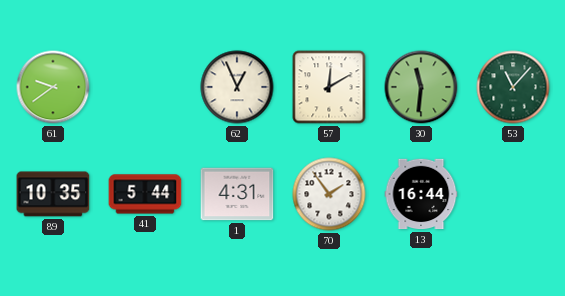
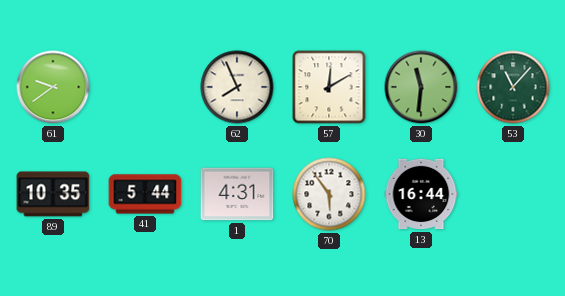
62: 12:56 -> 7:56 (237, 87)
70: 1:54 -> 5:54 (329, 194)
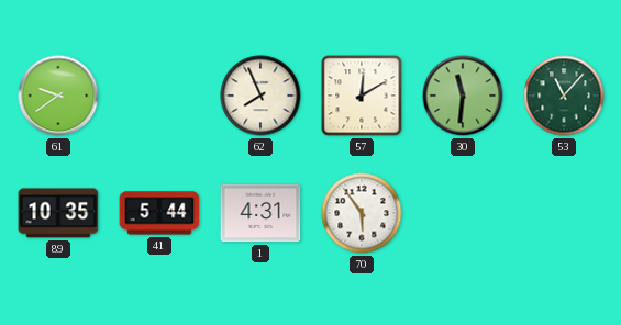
13: 16:44 -> none (421, 194)
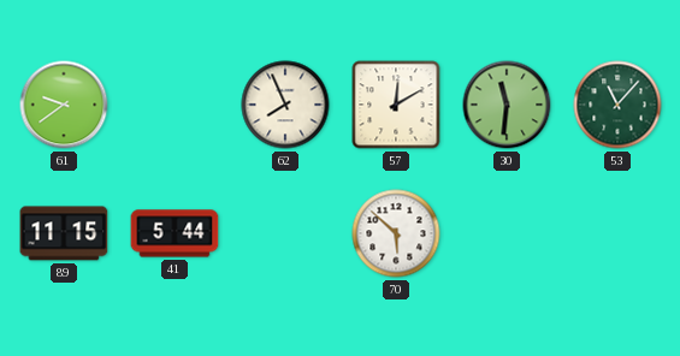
89: 10:35 -> 11:15 (64, 233)
1: 4:31 -> none (260, 213)
70: 5:54 -> 5:52 (396, 233)
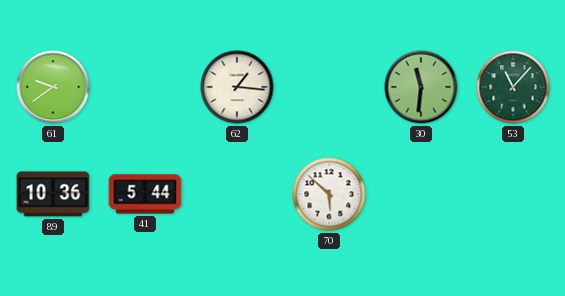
62: 7:56 -> 1:16 (237, 87)
57: 12:10 -> none (396, 105)
89: 11:15 -> 10:36 (53, 194)
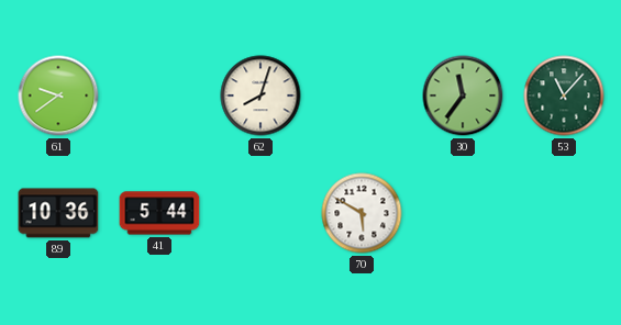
62: 1:16 -> 8:03 (260, 96)
30: 11:31 -> 11:36 (463, 96)
70: 5:52 -> 5:50 (362, 213)
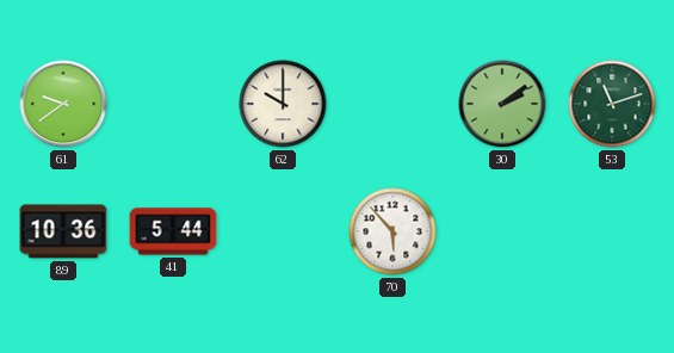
62: 8:03 -> 10:00 (283, 104)
30: 11:36 -> 2:09 (502, 104)
53: 11:07 -> 11:12 (612, 104)
70: 5:50 -> 5:53 (392, 231)
